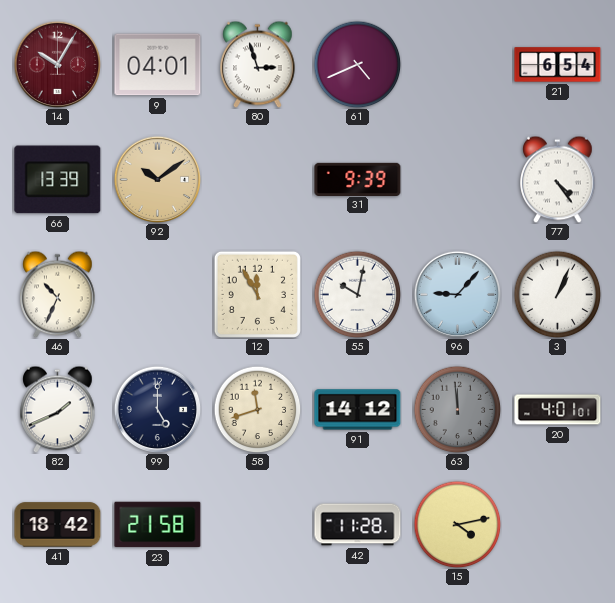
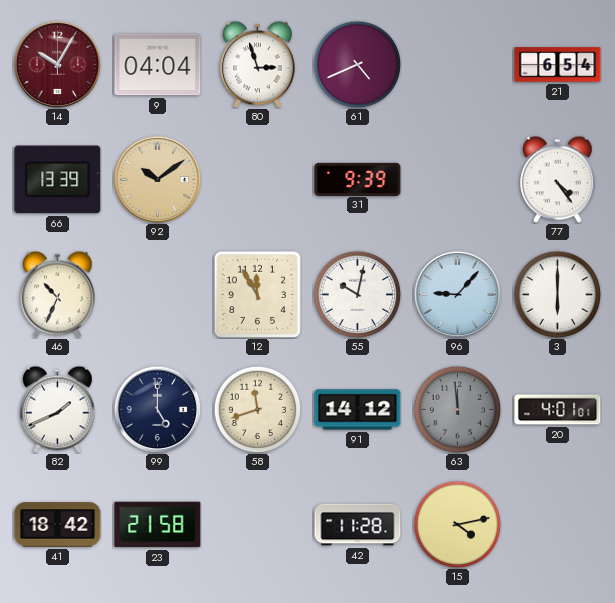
9: 04:01 -> 04:04 (158, 65)
3: 1:04 -> 6:00 (557, 294)
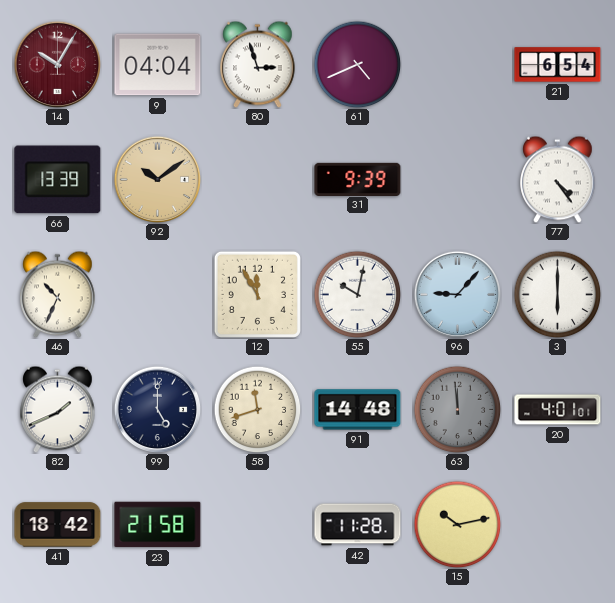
91: 14:12 -> 14:48 (358, 410)
15: 4:13 -> 10:13 (457, 524)
